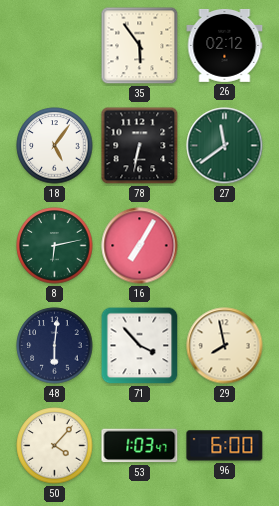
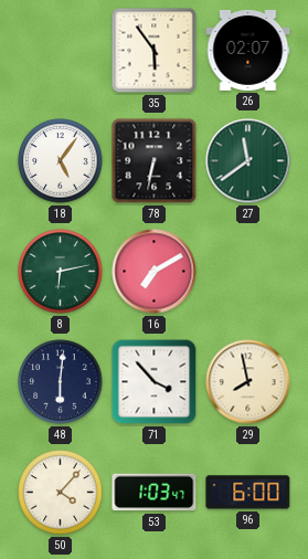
26: 02:12 -> 02:07 (248, 51)
16: 7:05 -> 7:10 (155, 272)
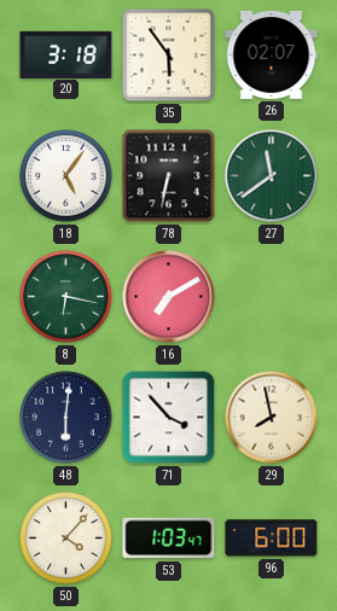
20: none -> 3:18 (66, 54)
8: 6:13 -> 6:17 (66, 297)
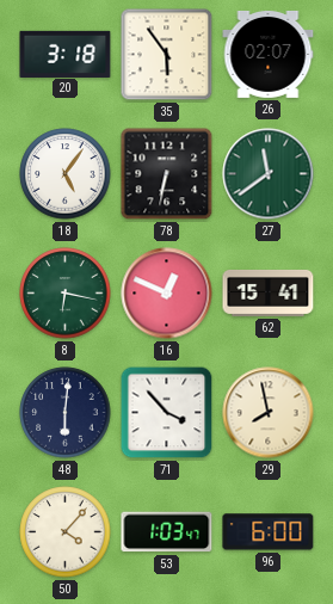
16: 7:10 -> 12:49 (167, 294)
62: none -> 15:41 (269, 292)
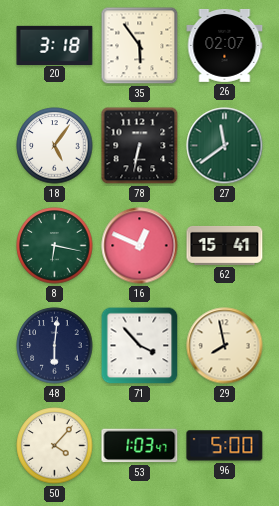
96: 6:00 -> 5:00 (225, 446)
